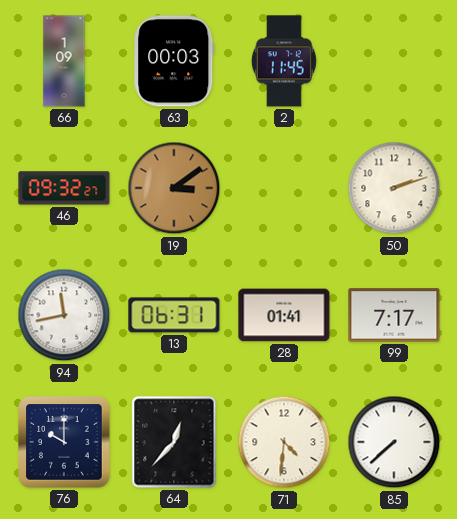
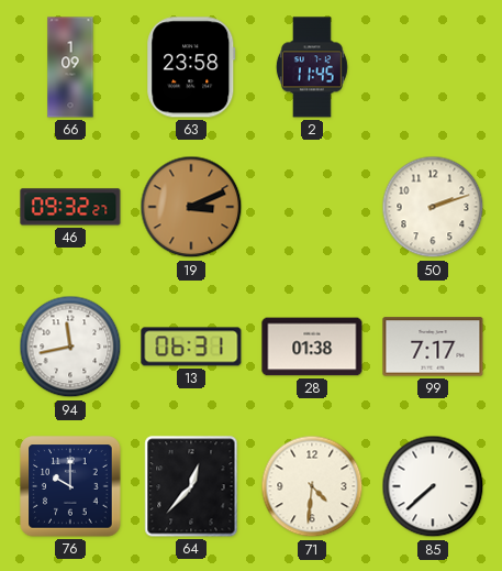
63: 00:03 -> 23:58 (191, 67)
19: 3:09 -> 3:11 (191, 207)
28: 01:41 -> 01:38 (312, 347)
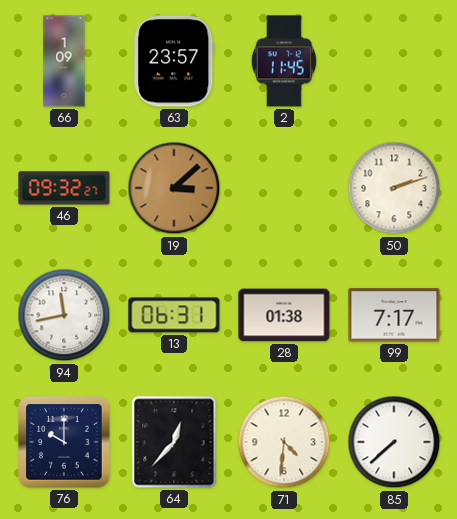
63: 23:58 -> 23:57 (174, 61)
19: 3:11 -> 3:08 (174, 188)
